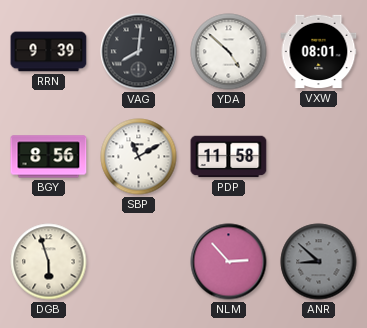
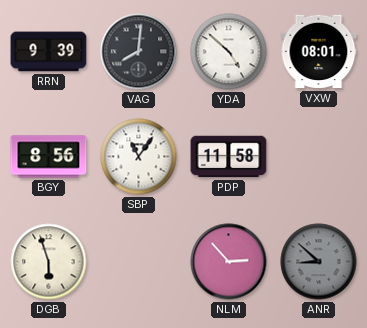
SBP: 11:10 -> 11:06 (139, 157)
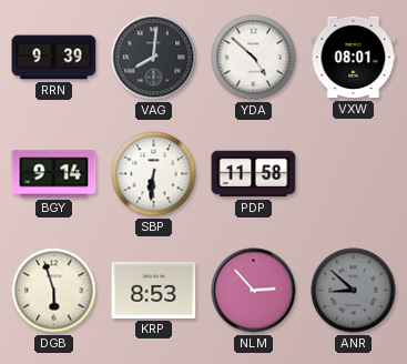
BGY: 8:56 -> 9:14 (54, 174)
SBP: 11:06 -> 6:31 (154, 174)
KRP: none -> 8:53 (154, 290)
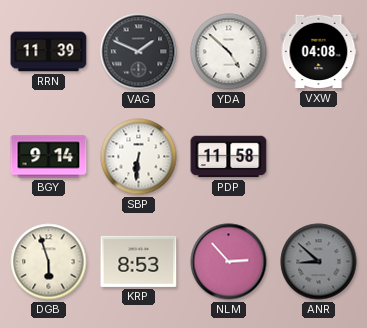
RRN: 9:39 -> 11:39 (49, 52)
VAG: 8:01 -> 1:49 (139, 52)
VXW: 08:01 -> 04:08 (319, 52)
